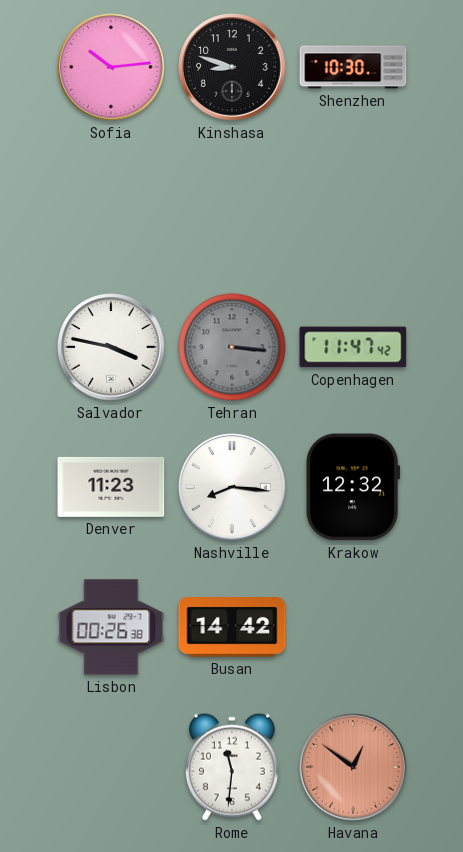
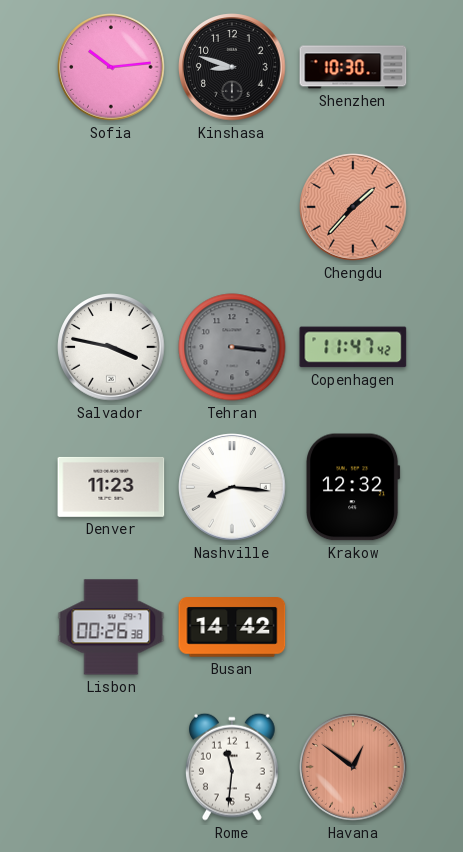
Chengdu: none -> 1:37 (353, 207)
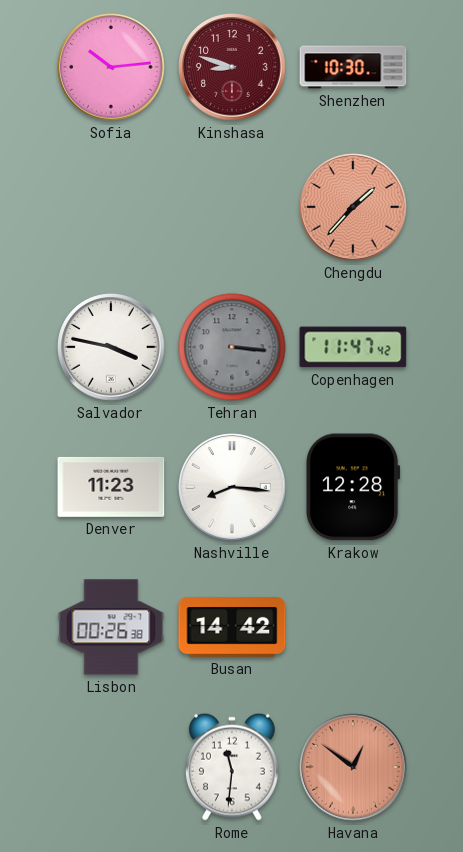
Kinshasa dial: black -> burgundy (232, 67)
Krakow: 12:32 -> 12:28 (354, 487)
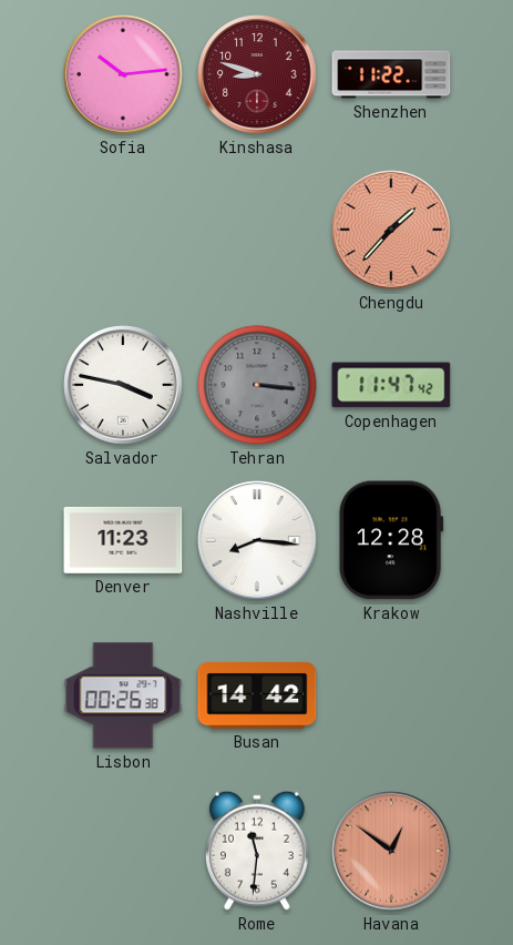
Shenzhen: 10:30 -> 11:22 (391, 74)
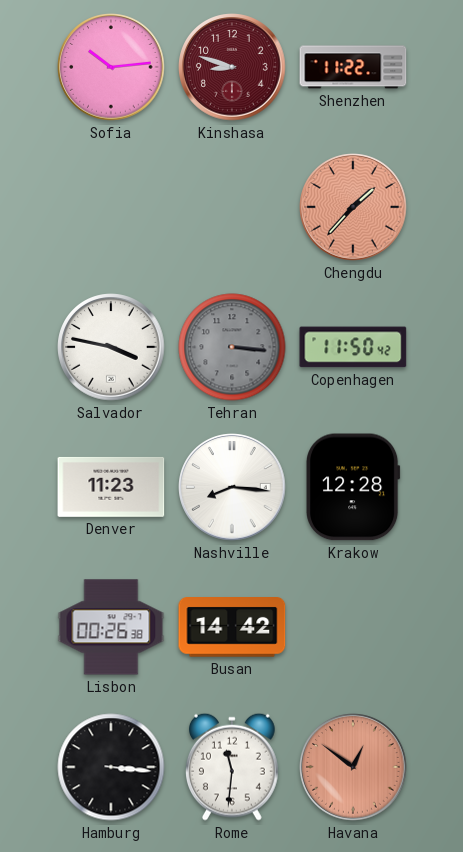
Copenhagen: 11:47 -> 11:50 (353, 347)
Hamburg: none -> 3:16 (111, 767)
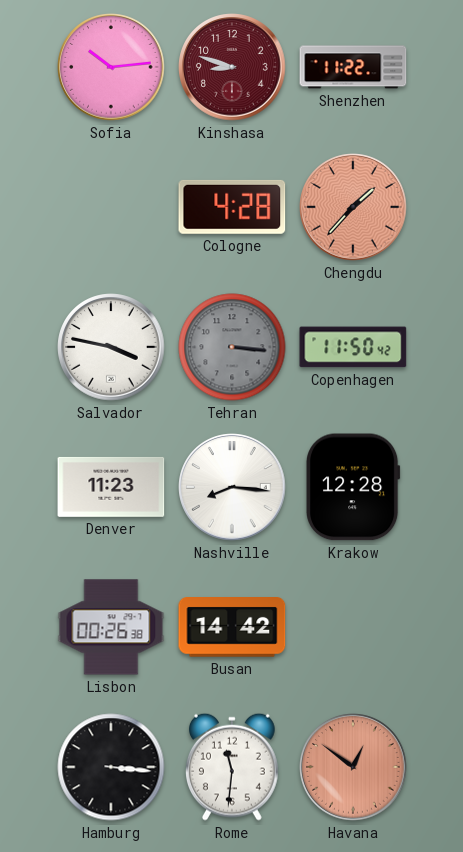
Cologne: none -> 4:28 (232, 207)
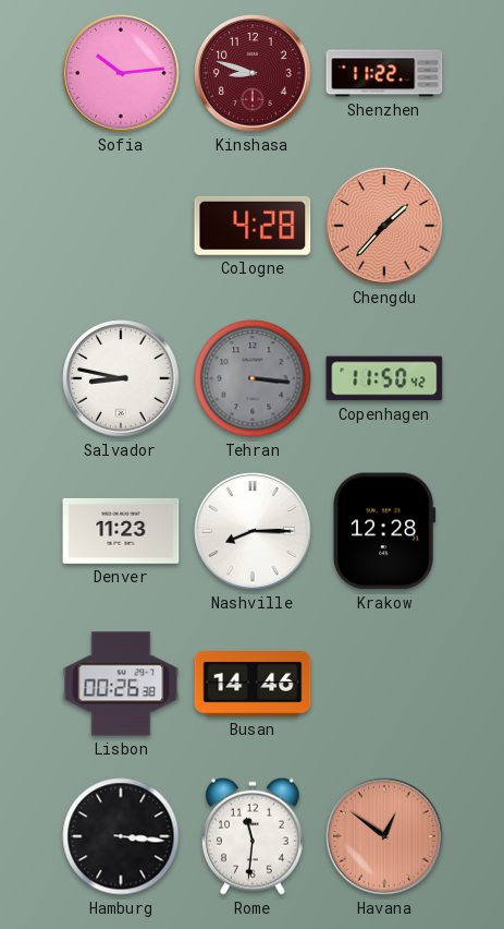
Salvador: 3:47 -> 8:47 (121, 378)
Nashville: 8:16 -> 8:15 (253, 531)
Busan: 14:42 -> 14:46 (253, 684)
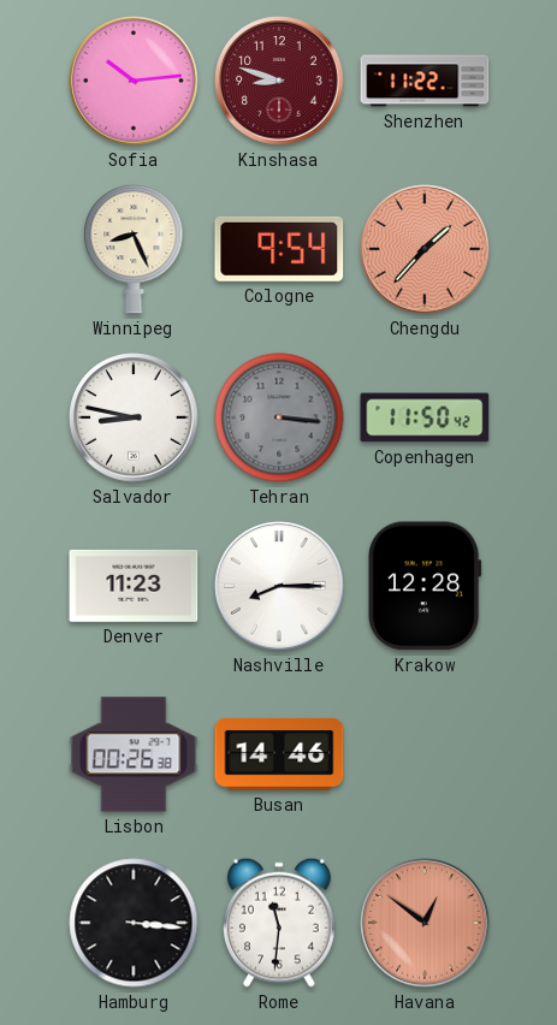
Winnipeg: none -> 8:26 (134, 249)
Cologne: 4:28 -> 9:54 (279, 249)
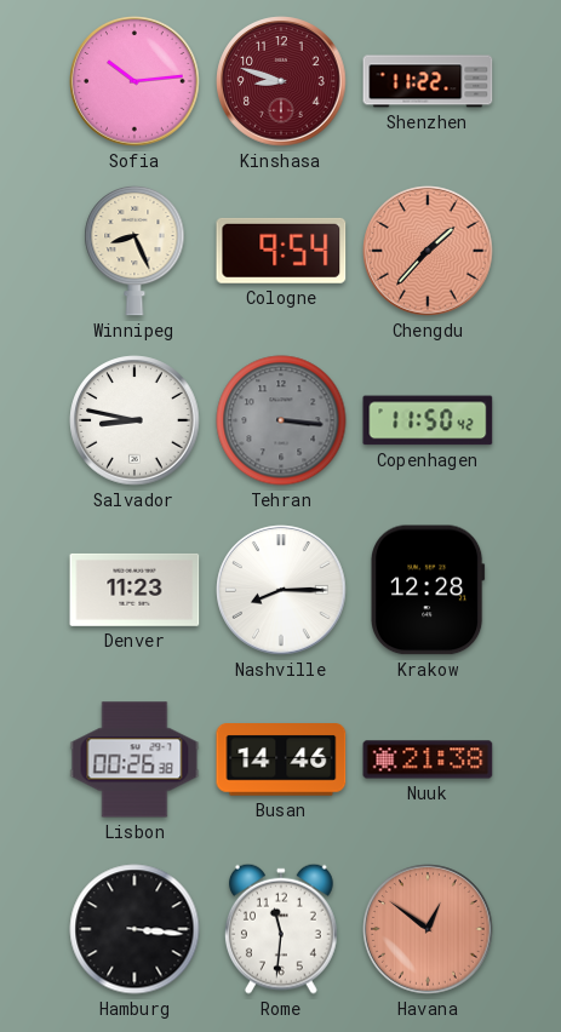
Nuuk: none -> 21:38 (428, 759)
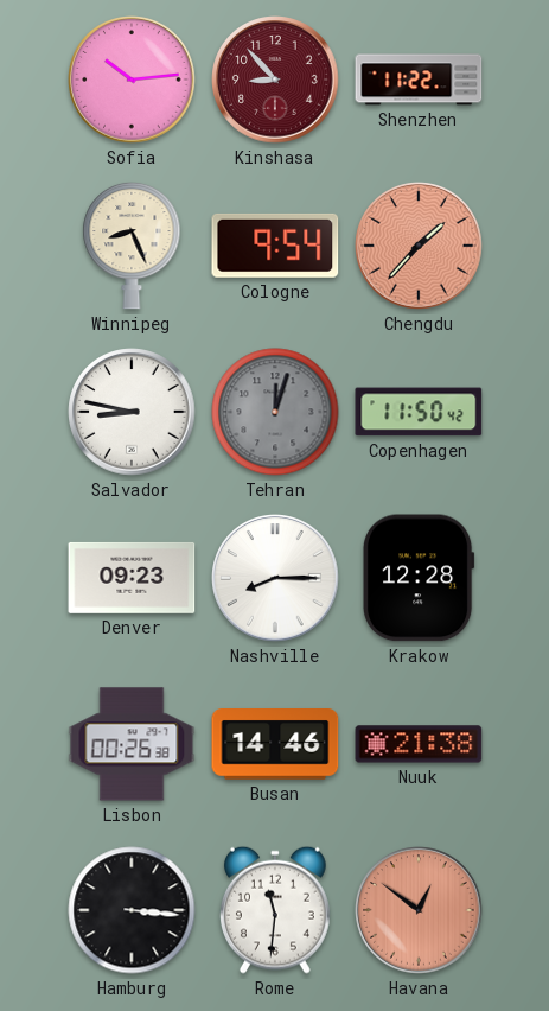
Kinshasa: 8:48 -> 8:53 (275, 80)
Tehran: 3:16 -> 12:03 (275, 412)
Denver: 11:23 -> 09:23 (132, 578)
